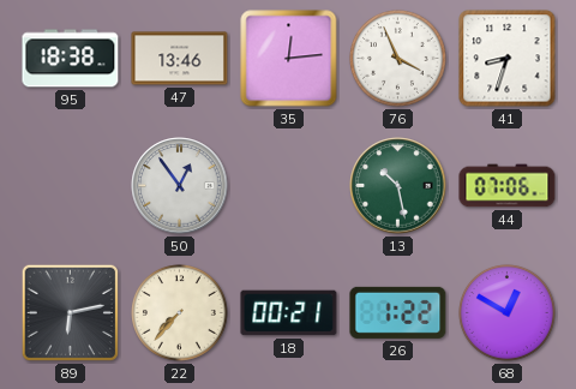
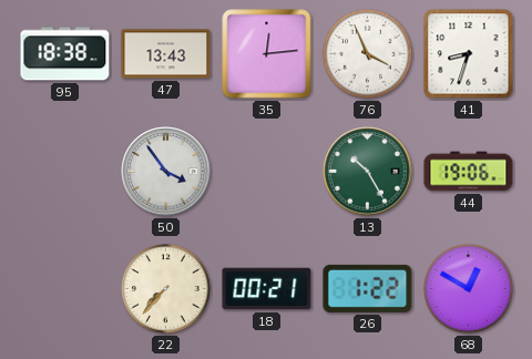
47: 13:46 -> 13:43 (166, 54)
50: 12:54 -> 3:54 (166, 172)
13: 10:28 -> 10:25 (368, 172)
44: 07:06 -> 19:06 (469, 172)
89: 6:13 -> none (71, 313)
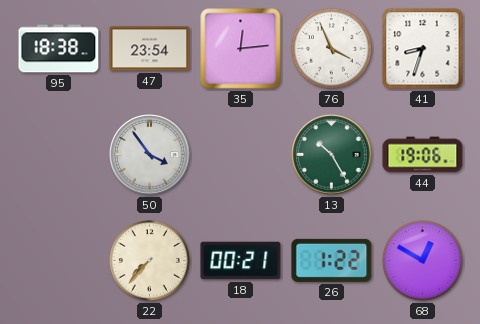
47: 13:43 -> 23:54 (150, 49)
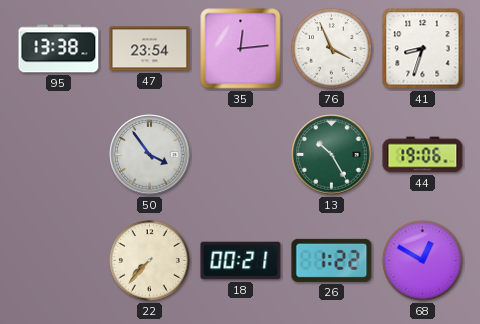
95: 18:38 -> 13:38 (59, 49)
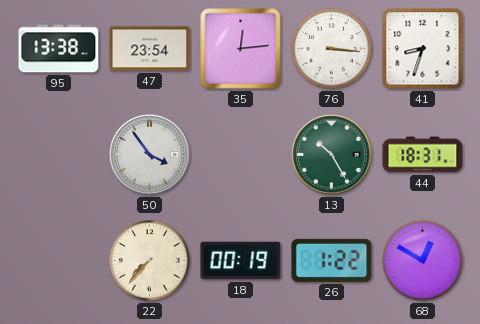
76: 3:56 -> 3:16 (332, 49)
44: 19:06 -> 18:31 (423, 155)
18: 00:21 -> 00:19 (241, 261)
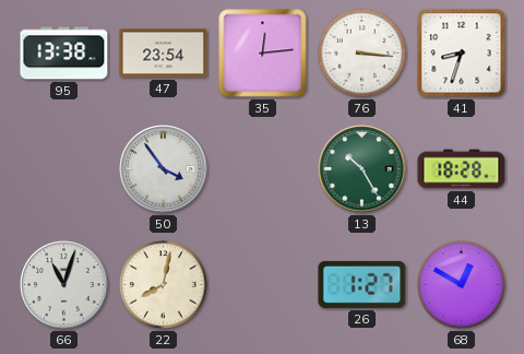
44: 18:31 -> 18:28 (462, 169)
66: none -> 11:03 (64, 285)
22: 7:37 -> 8:02 (164, 285)
18: 00:19 -> none (241, 261)
26: 1:22 -> 1:27 (362, 284)
